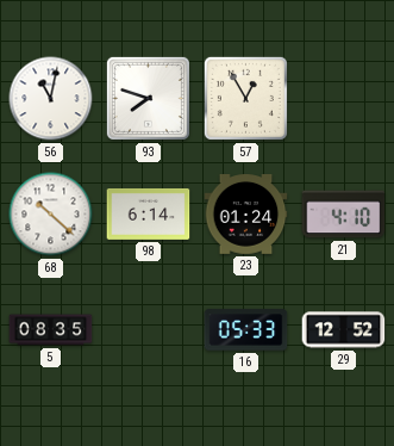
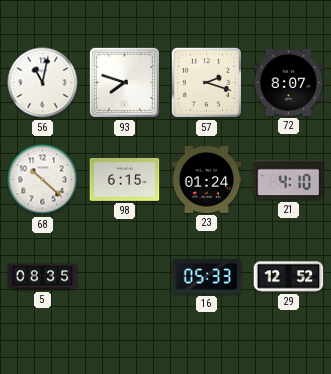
57: 12:55 -> 2:18 (206, 82)
72: none -> 8:07 (289, 82)
98: 6:14 -> 6:15 (125, 179)
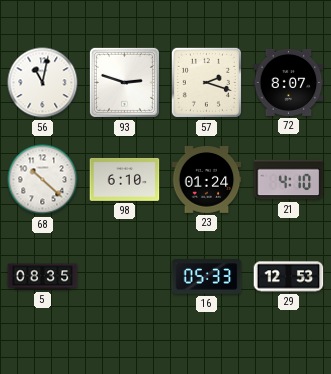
93: 7:48 -> 2:48 (124, 82)
98: 6:15 -> 6:10 (125, 179)
29: 12:52 -> 12:53 (289, 277)
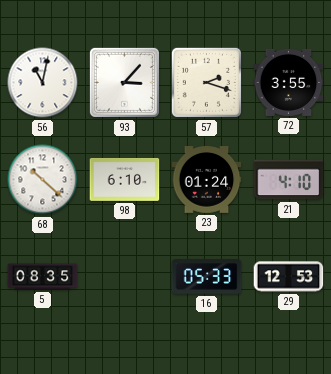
93: 2:48 -> 3:07 (124, 82)
72: 8:07 -> 3:55 (289, 82)
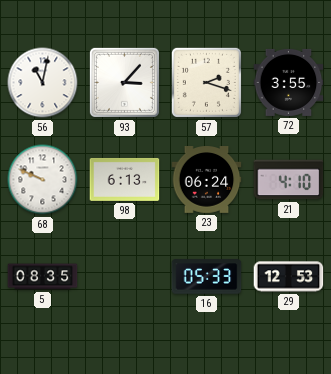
68: 10:22 -> 9:49 (43, 180)
98: 6:10 -> 6:13 (125, 179)
23: 01:24 -> 06:24 (207, 180)
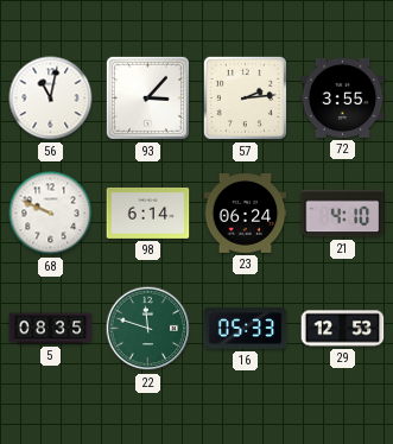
57: 2:18 -> 2:14 (245, 97)
98: 6:13 -> 6:14 (148, 213)
22: none -> 11:48 (148, 329)
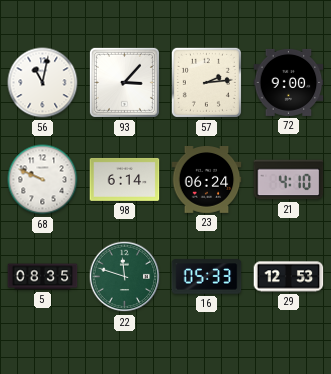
72: 3:55 -> 9:00 (289, 82)
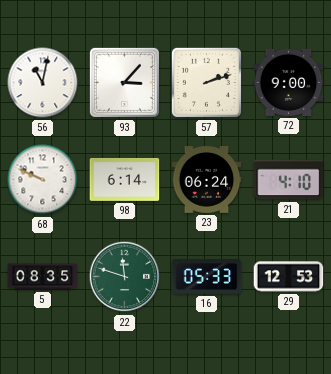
57: 2:14 -> 2:12 (206, 82)
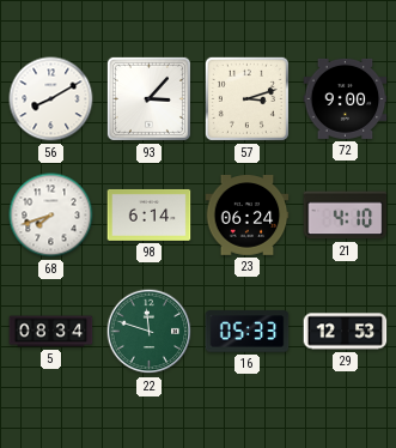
56: 11:02 -> 8:10 (51, 99)
57: 2:12 -> 3:12 (246, 98)
68: 9:49 -> 7:42 (51, 216)
5: 08:35 -> 08:34 (51, 332)
